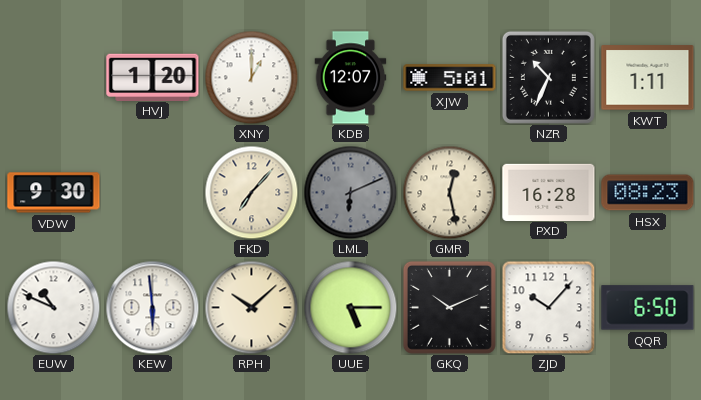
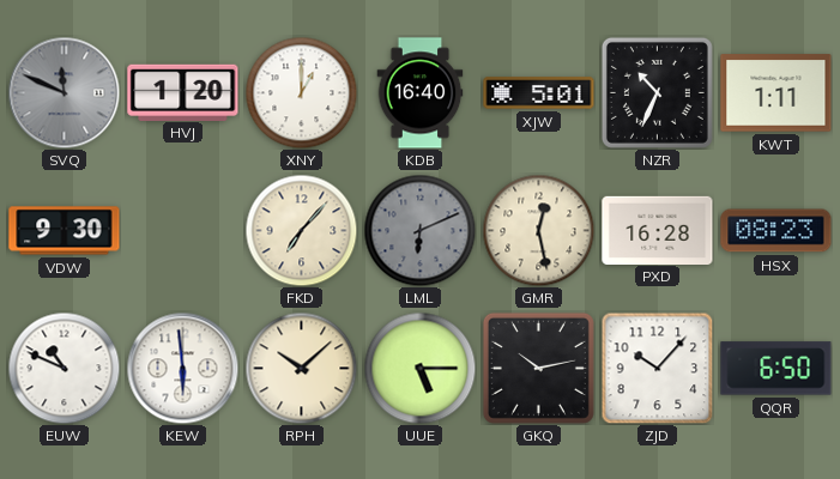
SVQ: none -> 11:49 (64, 92)
KDB: 12:07 -> 16:40 (421, 93)
GKQ: 10:11 -> 10:13 (538, 368)
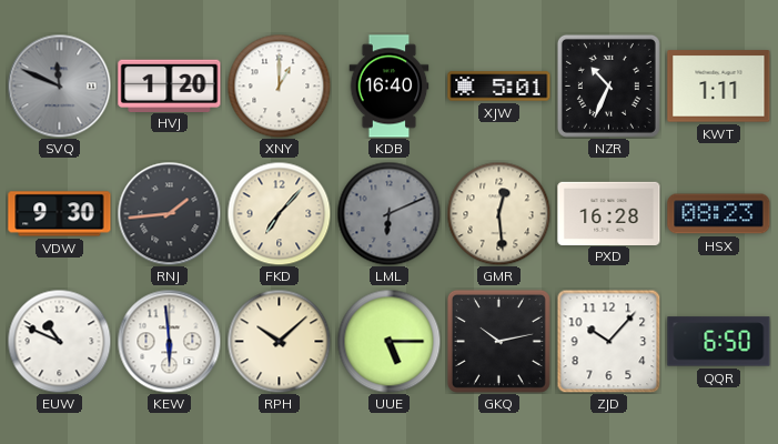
RNJ: none -> 1:44 (169, 213)
GMR: 12:28 -> 12:29 (498, 213)
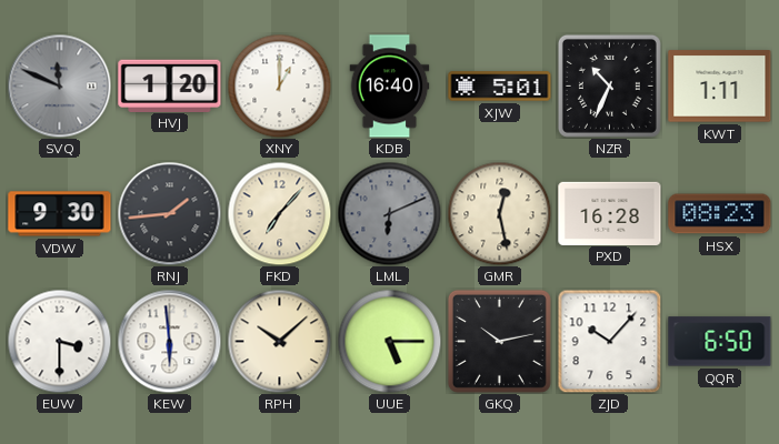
GMR: 12:29 -> 12:28 (499, 213)
EUW: 10:49 -> 3:30 (59, 341)
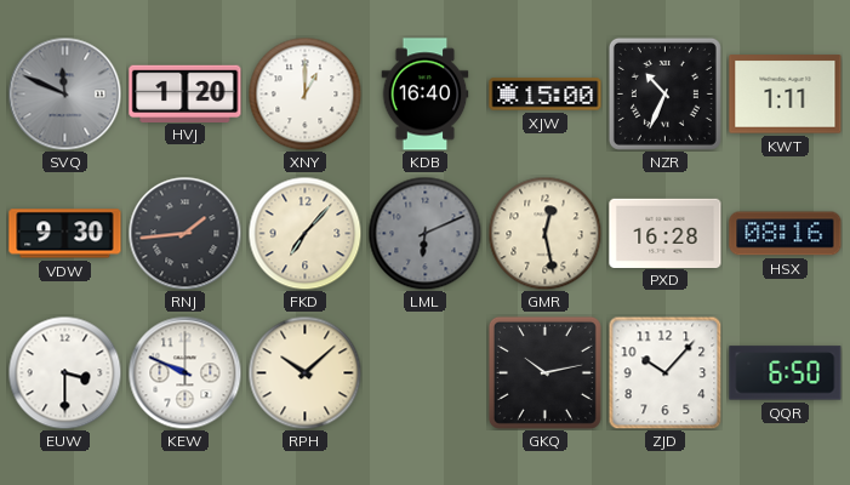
XJW: 5:01 -> 15:00 (546, 95)
HSX: 08:23 -> 08:16 (786, 234)
KEW: 5:59 -> 9:49 (184, 372)
UUE: 5:15 -> none (389, 341)
